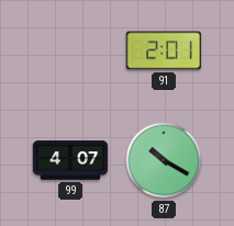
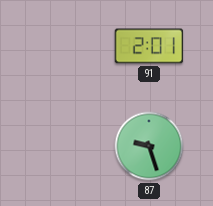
99: 4:07 -> none (70, 160)
87: 10:20 -> 9:27 (149, 146)
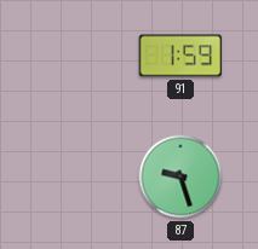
91: 2:01 -> 1:59 (180, 56)
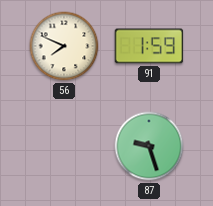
56: none -> 7:49 (64, 46)
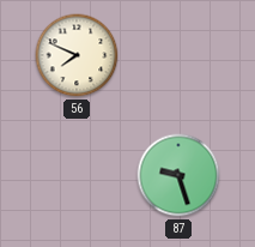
91: 1:59 -> none (149, 46)
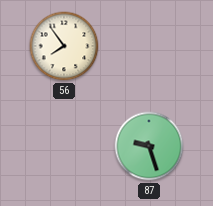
56: 7:49 -> 7:54 (64, 46)
